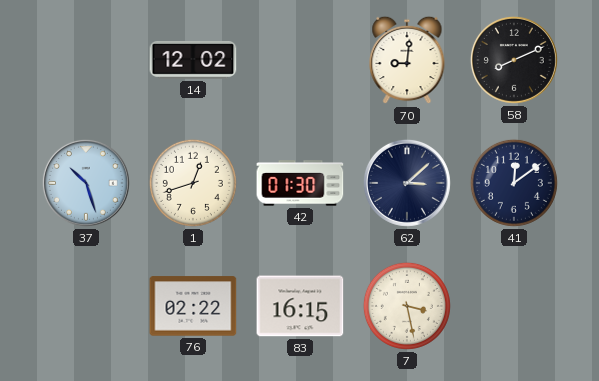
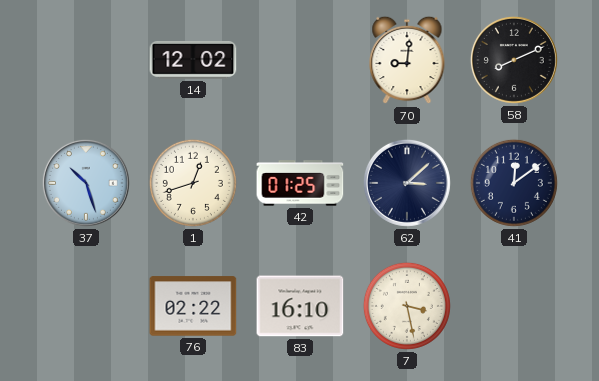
42: 01:30 -> 01:25 (300, 183)
83: 16:15 -> 16:10 (300, 306)
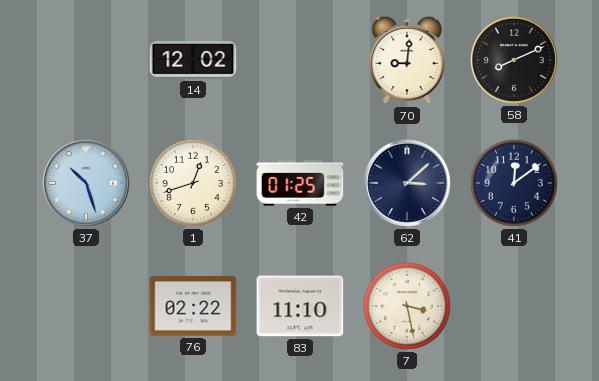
83: 16:10 -> 11:10 (300, 306)
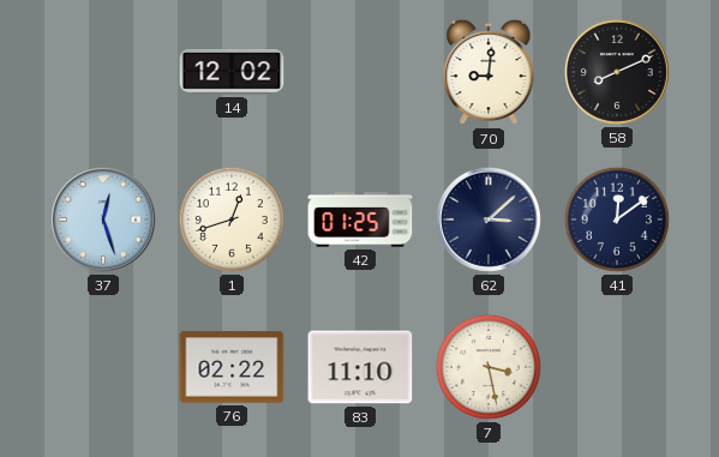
37: 10:27 -> 12:27 (103, 220)
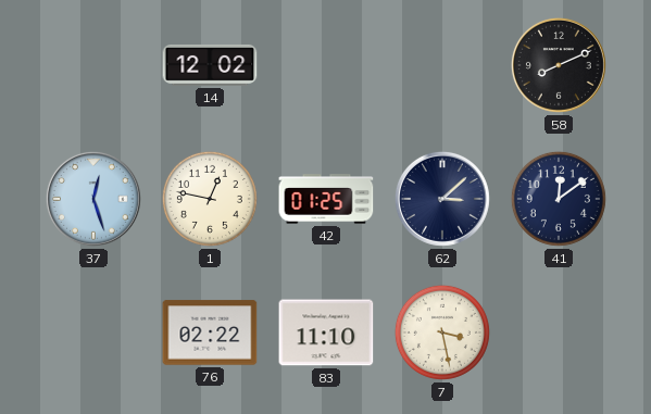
70: 9:01 -> none (489, 72)
1: 12:42 -> 12:47 (210, 199)
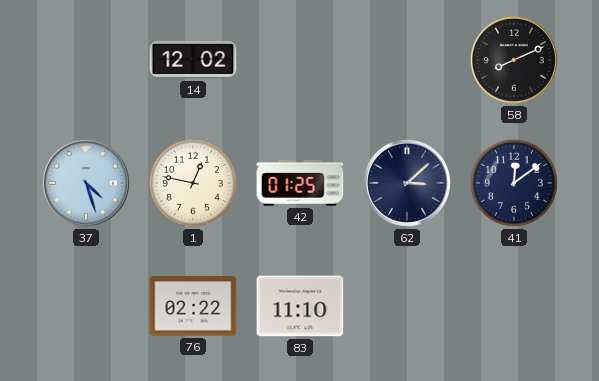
37: 12:27 -> 4:27 (86, 183)
7: 3:28 -> none (442, 333)
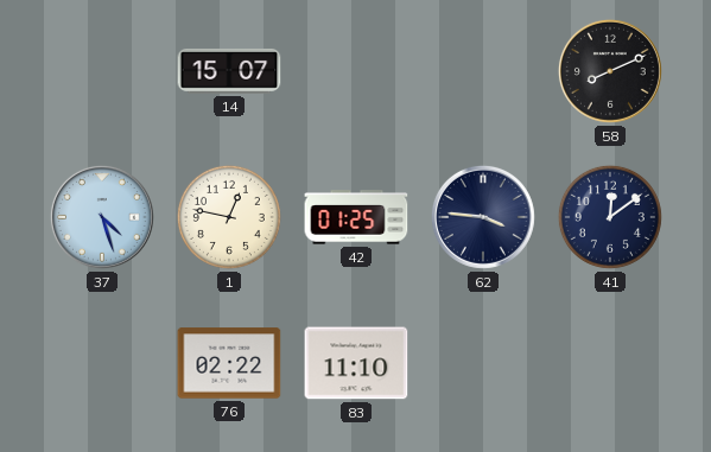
14: 12:02 -> 15:07 (229, 71)
62: 3:08 -> 3:46 (483, 217)
